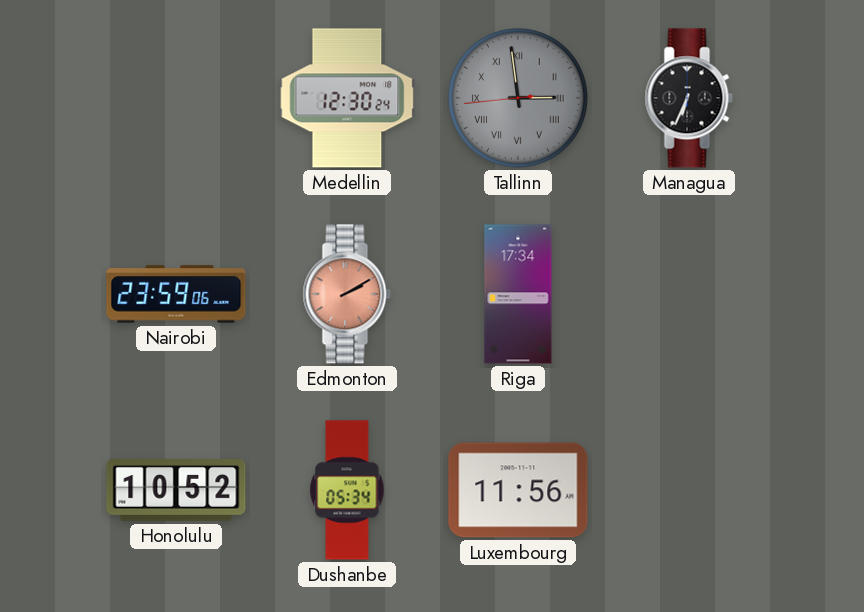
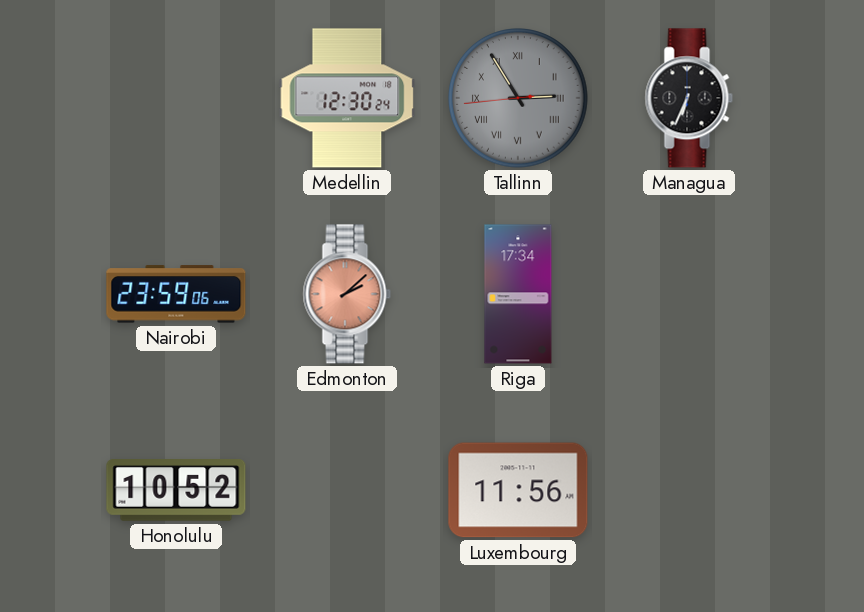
Tallinn: 2:58 -> 2:54 (519, 99)
Edmonton: 2:10 -> 2:08 (347, 294)
Dushanbe: 05:34 -> none (347, 490)
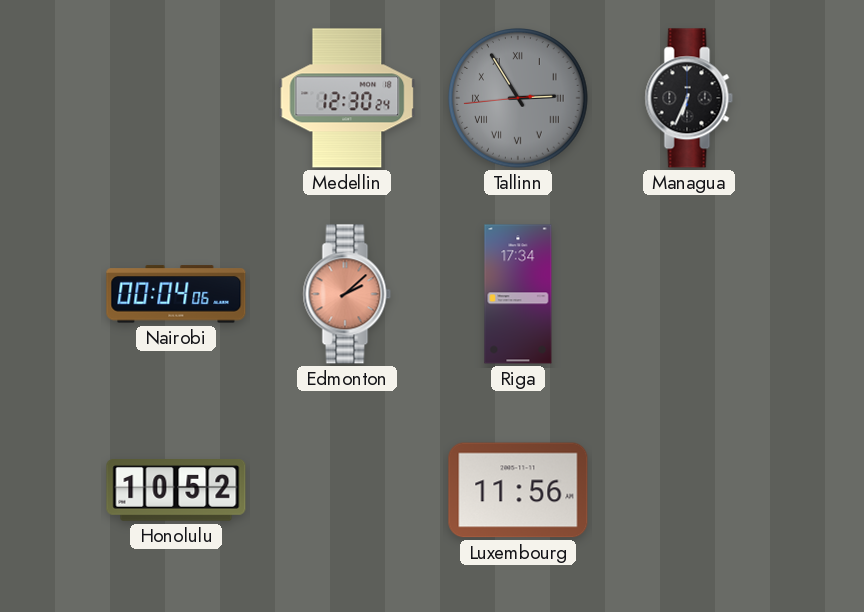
Nairobi: 23:59 -> 00:04 (176, 294)
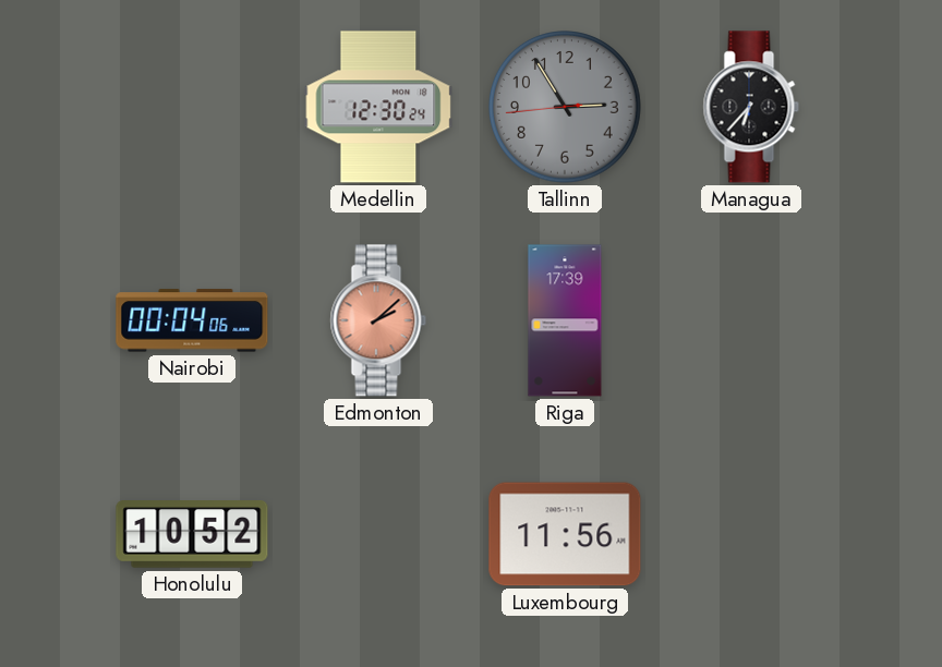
Tallinn numerals: Roman -> Arabic (566, 108)
Managua: 6:34 -> 6:37 (751, 107)
Riga: 17:34 -> 17:39 (565, 320)
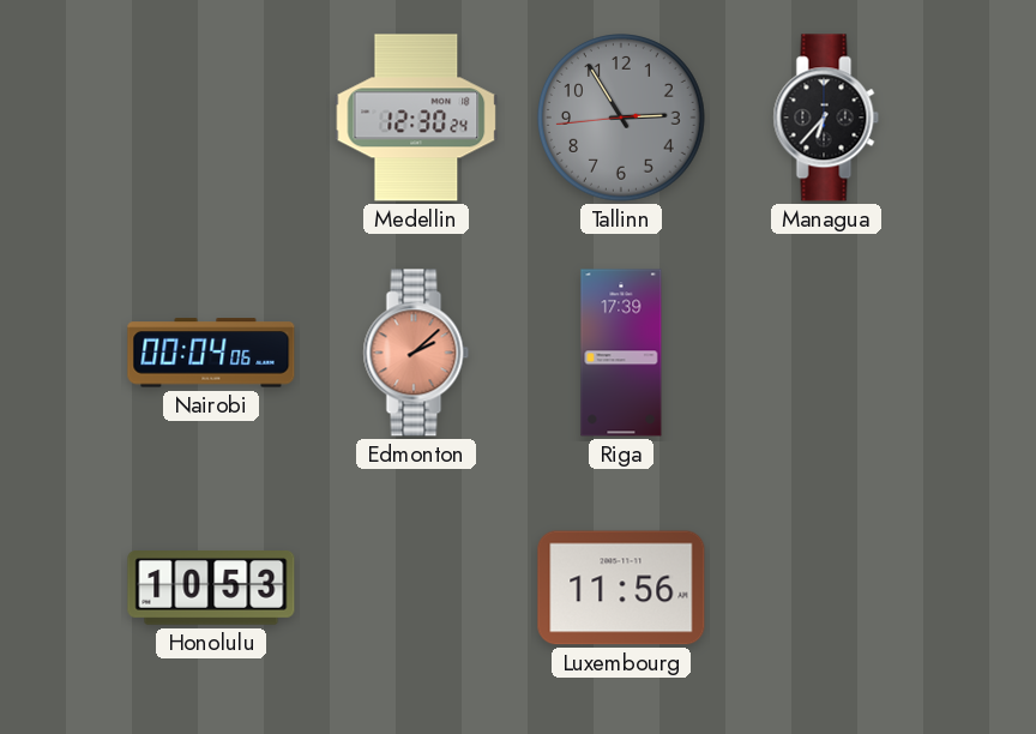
Honolulu: 10:52 -> 10:53 (211, 589)
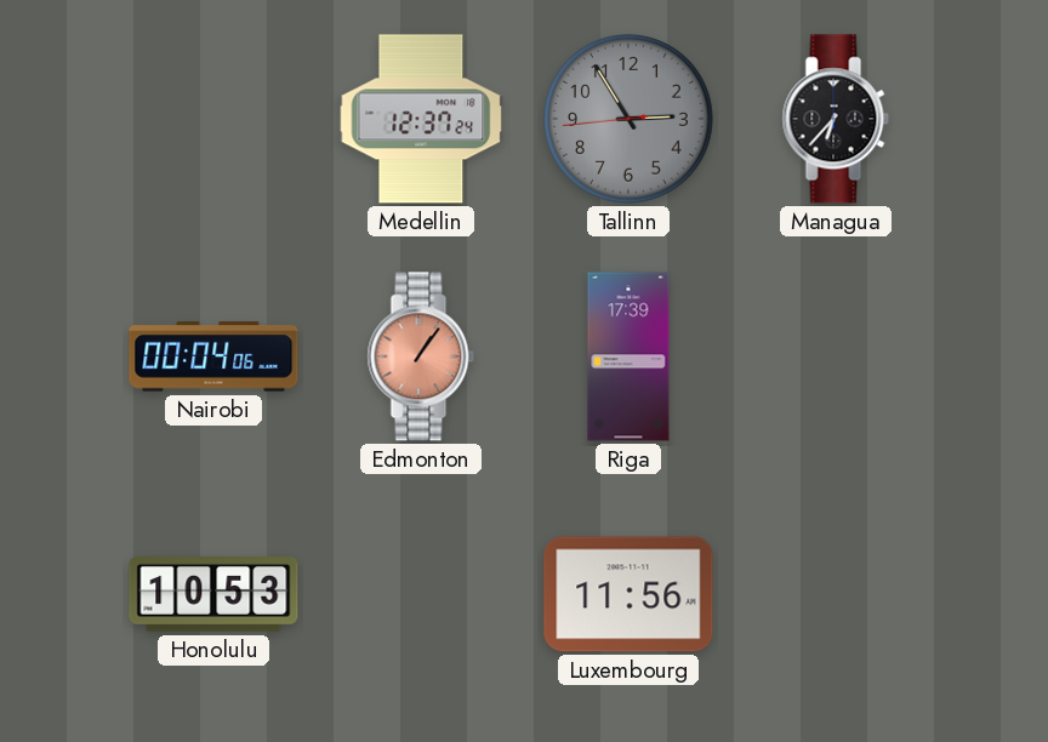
Medellin: 12:30 -> 12:37 (421, 119)
Edmonton: 2:08 -> 1:06 (421, 356)
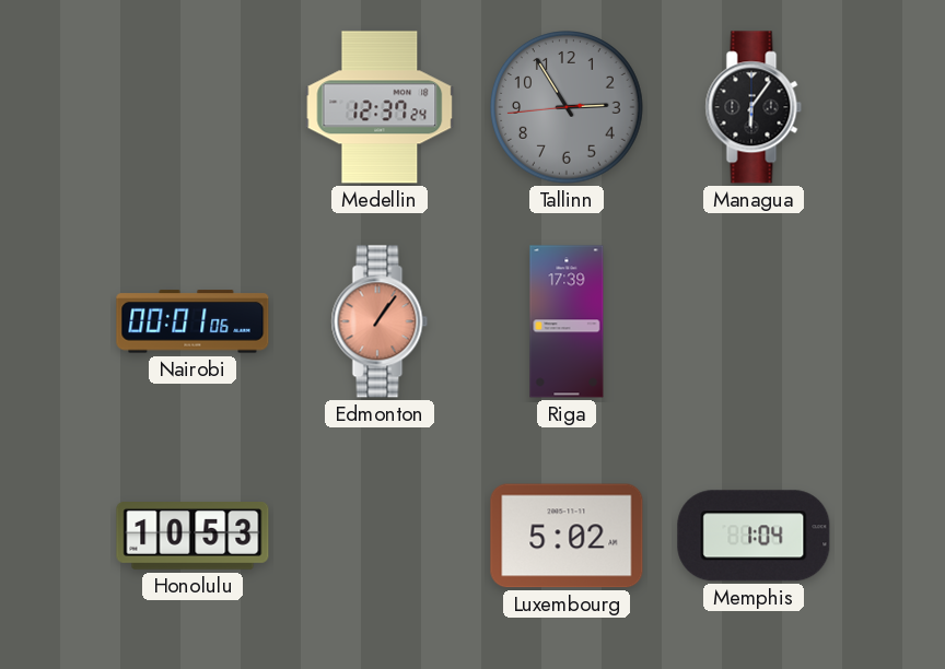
Managua: 6:37 -> 6:06 (754, 107)
Nairobi: 00:04 -> 00:01 (192, 321)
Luxembourg: 11:56 -> 5:02 (567, 536)
Memphis: none -> 1:04 (754, 536)
